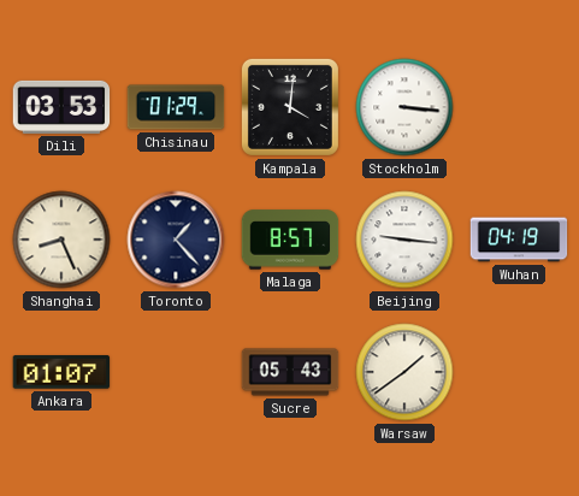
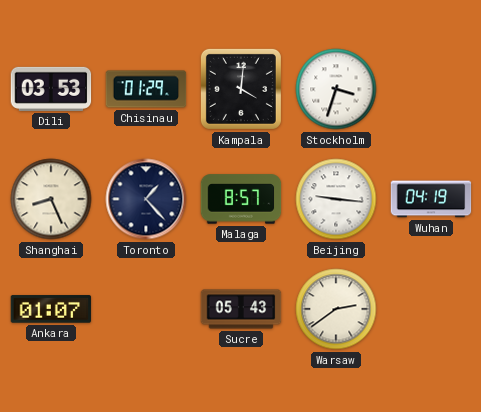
Stockholm: 3:16 -> 3:33 (336, 89)
Warsaw: 1:39 -> 2:39 (336, 309)
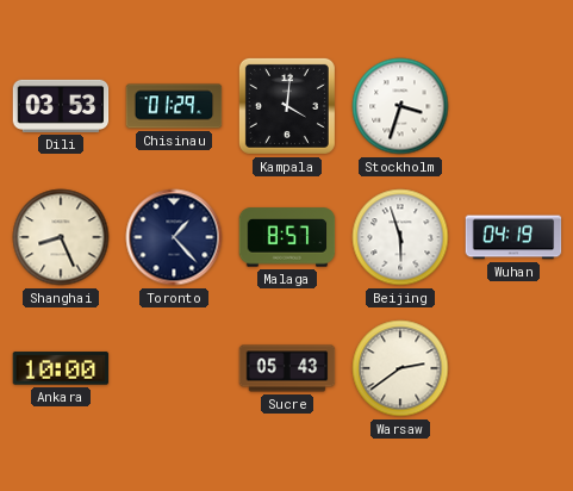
Beijing: 9:16 -> 5:57 (400, 237)
Ankara: 01:07 -> 10:00 (61, 368)
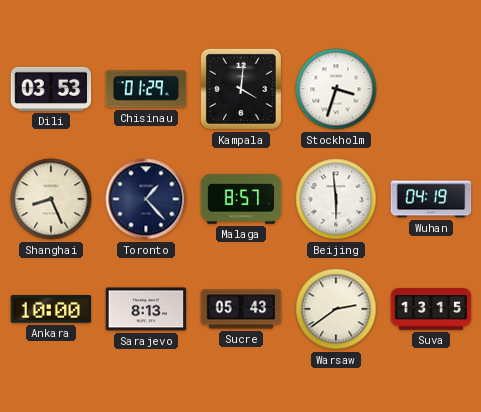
Beijing: 5:57 -> 5:59 (336, 199)
Sarajevo: none -> 8:13 (146, 309)
Suva: none -> 13:15 (431, 309)
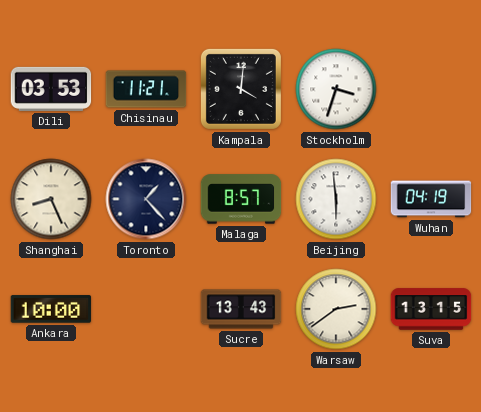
Chisinau: 01:29 -> 11:21 (146, 89)
Sarajevo: 8:13 -> none (146, 309)
Sucre: 05:43 -> 13:43 (241, 309)
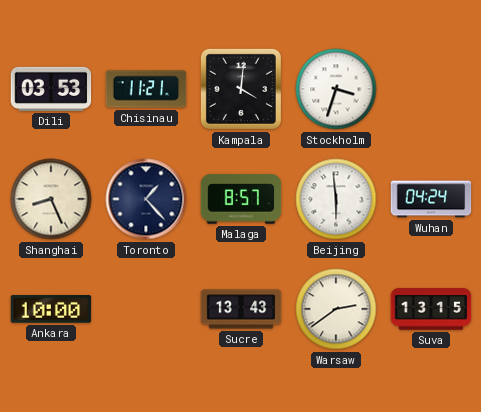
Wuhan: 04:19 -> 04:24 (431, 199)
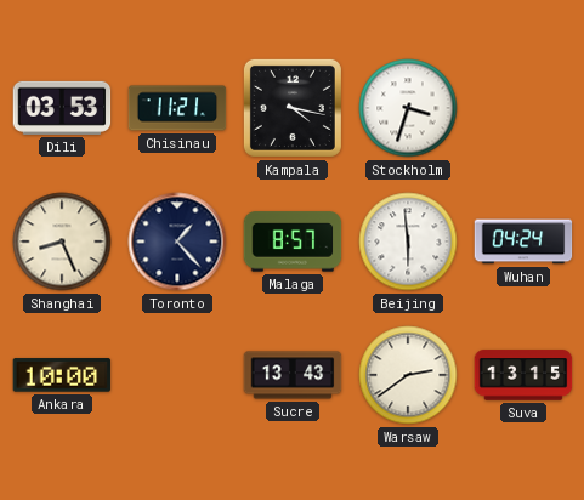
Kampala: 4:01 -> 4:17 (293, 108)
